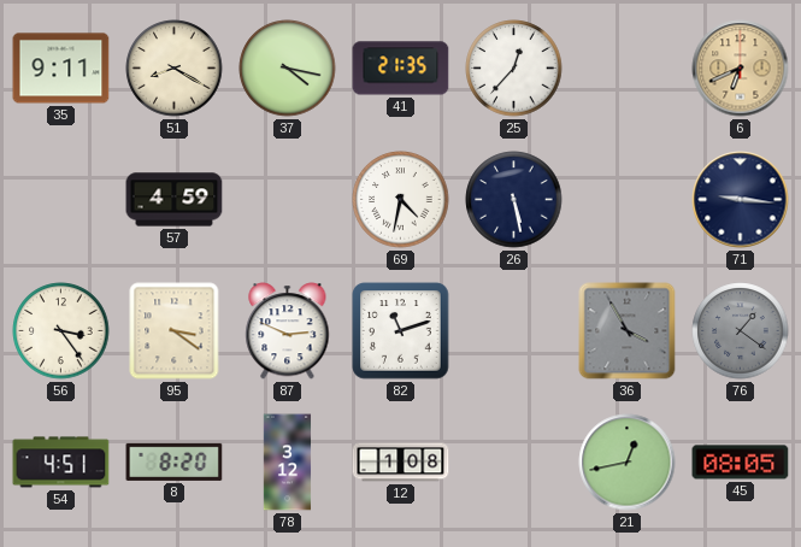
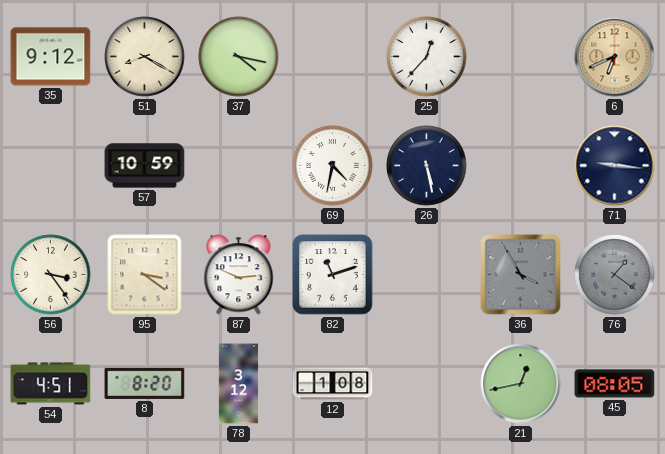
35: 9:11 -> 9:12 (51, 57)
41: 21:35 -> none (401, 69)
57: 4:59 -> 10:59 (145, 166)
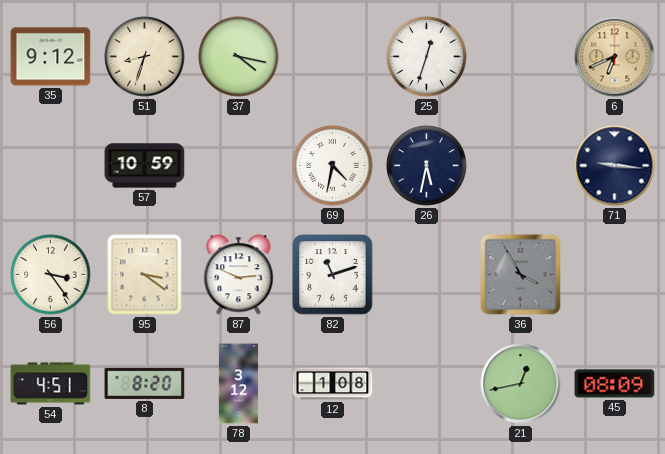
51: 8:20 -> 8:33 (145, 57)
25: 12:37 -> 12:33 (427, 57)
26: 5:28 -> 5:32 (427, 166)
76: 1:21 -> none (615, 275)
45: 08:05 -> 08:09 (615, 384)
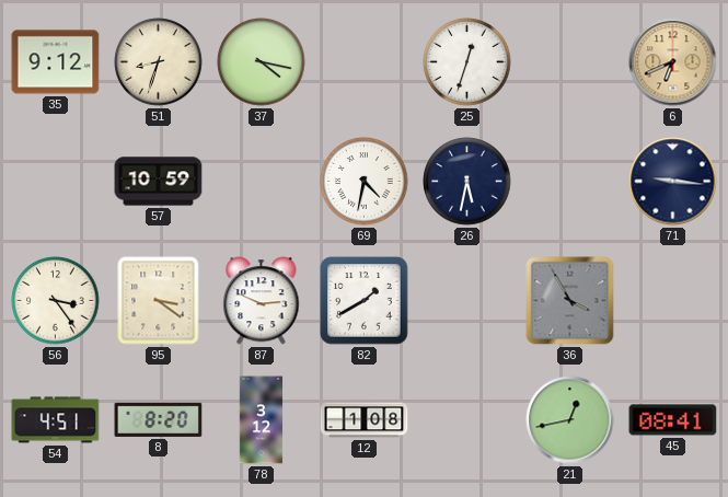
82: 11:12 -> 1:40 (365, 301)
45: 08:09 -> 08:41 (673, 420)
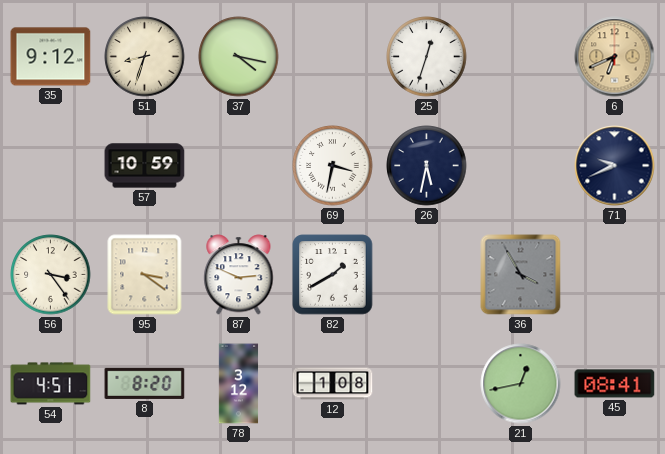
69: 4:32 -> 3:32 (333, 166)
71: 9:16 -> 9:41 (615, 166)
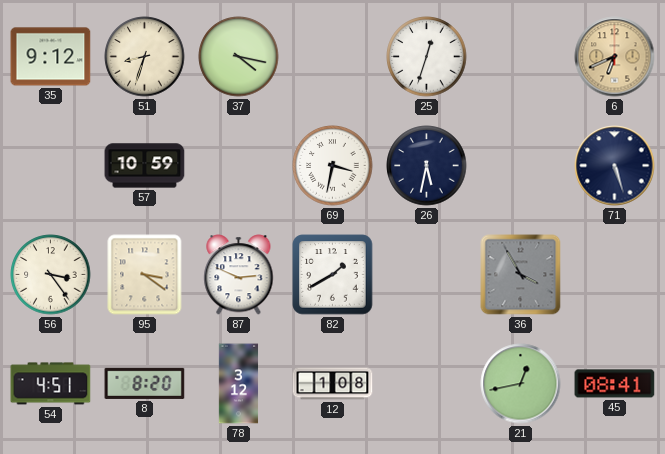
71: 9:41 -> 5:27 (615, 166)
